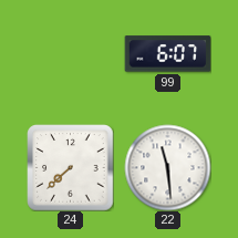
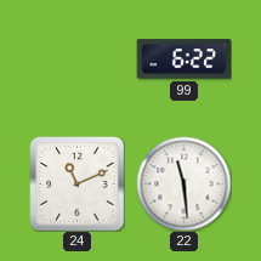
99: 6:07 -> 6:22 (183, 59)
24: 7:38 -> 11:11 (76, 183)
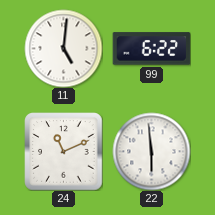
11: none -> 5:01 (63, 48)
22: 11:29 -> 5:59 (151, 151)
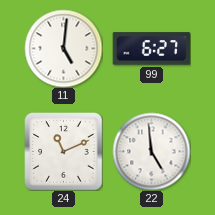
99: 6:22 -> 6:27 (151, 49)
22: 5:59 -> 4:59 (151, 151)
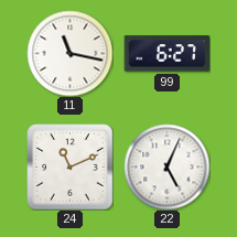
11: 5:01 -> 11:17 (69, 53)
22: 4:59 -> 5:04 (166, 166)
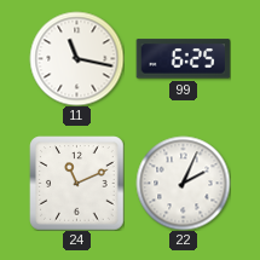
99: 6:27 -> 6:25 (183, 59)
22: 5:04 -> 2:04 (183, 183)
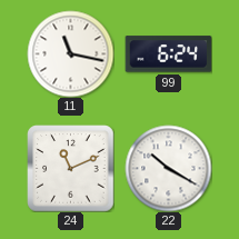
99: 6:25 -> 6:24 (168, 54)
22: 2:04 -> 10:20 (168, 168)
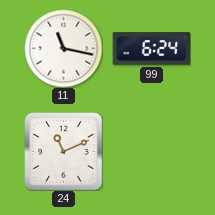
22: 10:20 -> none (168, 168)
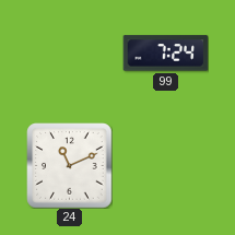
11: 11:17 -> none (63, 48)
99: 6:24 -> 7:24 (165, 54)
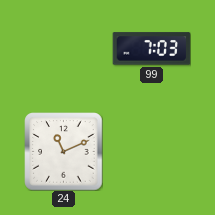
99: 7:24 -> 7:03 (151, 49)
